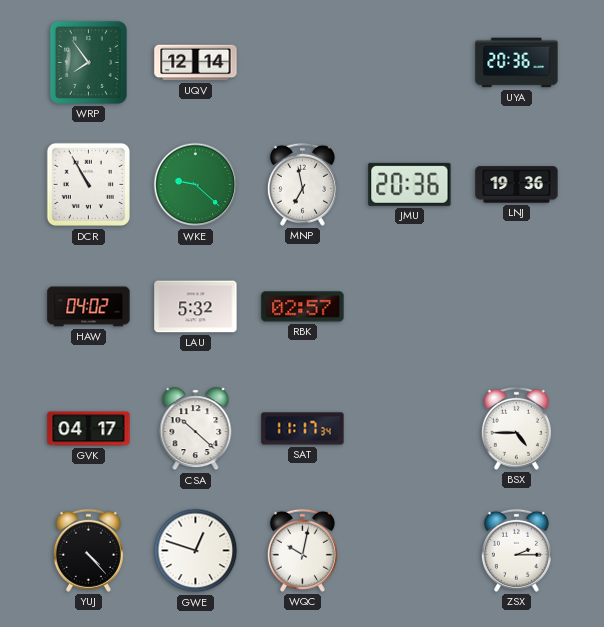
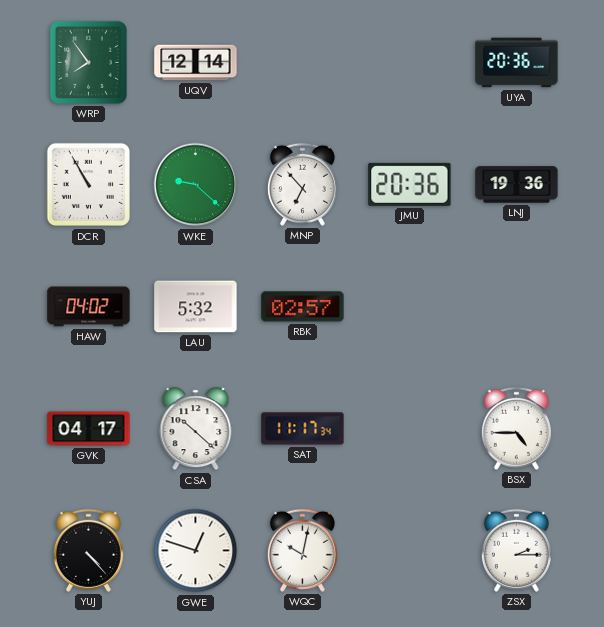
MNP: 6:58 -> 6:53 (302, 184)
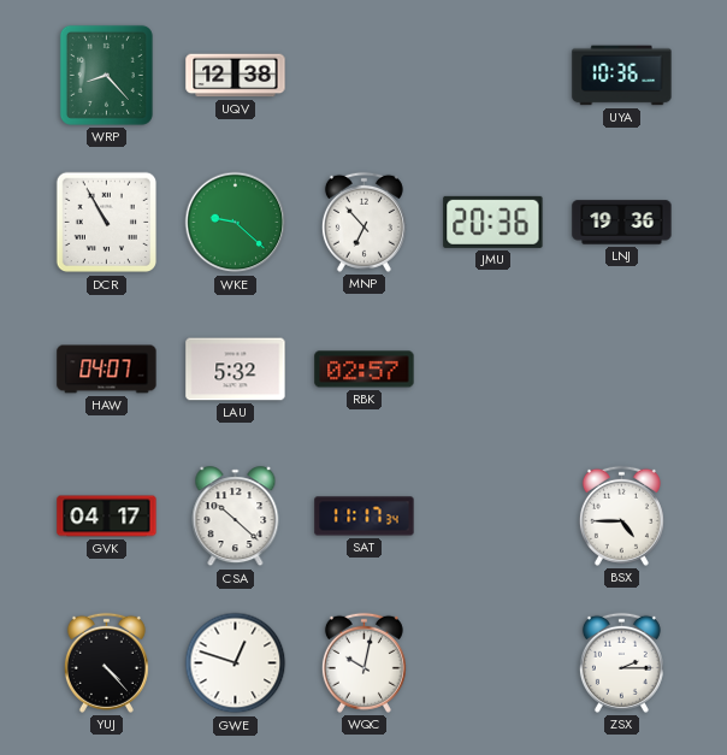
WRP: 7:54 -> 8:23 (106, 75)
UQV: 12:14 -> 12:38 (236, 76)
UYA: 20:36 -> 10:36 (622, 76)
HAW: 04:02 -> 04:07 (107, 370)
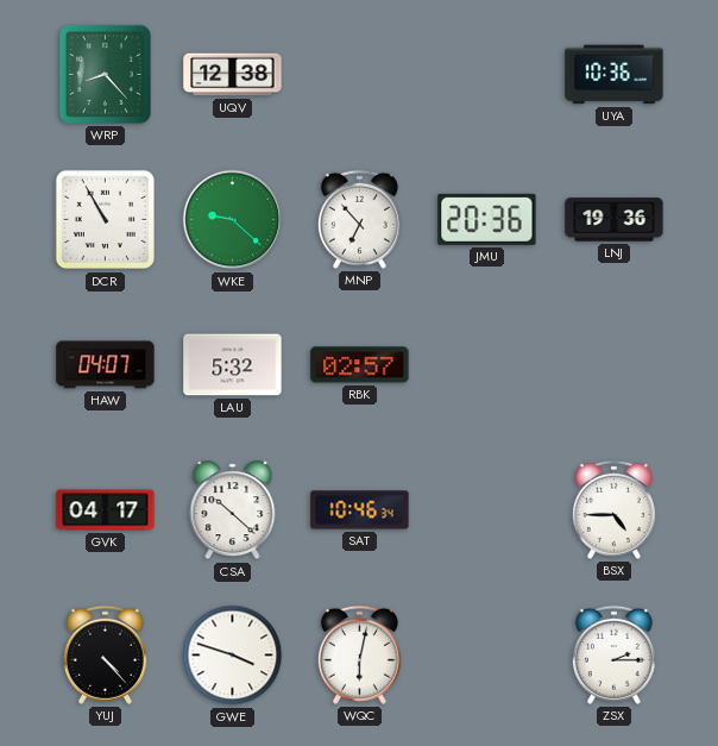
SAT: 11:17 -> 10:46 (360, 510)
GWE: 12:48 -> 3:48 (233, 656)
WQC: 10:02 -> 6:02 (359, 654)
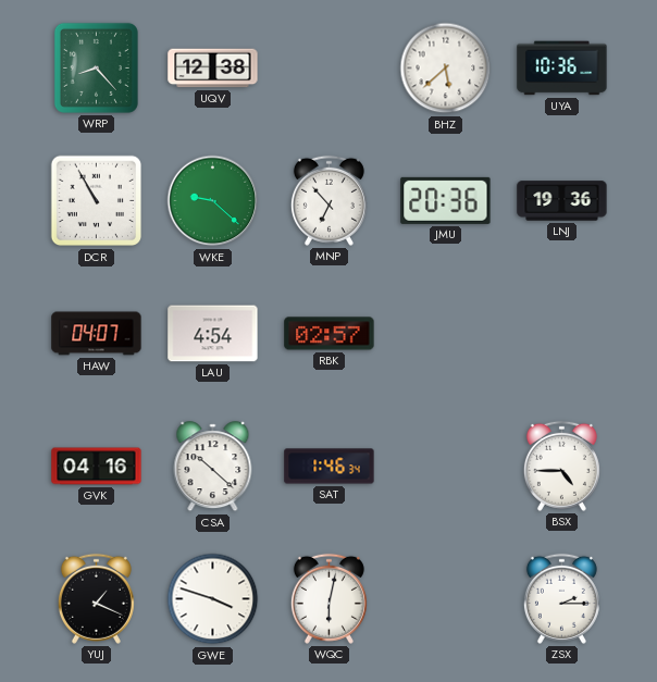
BHZ: none -> 5:38 (446, 69)
LAU: 5:32 -> 4:54 (213, 334)
GVK: 04:17 -> 04:16 (97, 467)
SAT: 10:46 -> 1:46 (330, 467)
YUJ: 4:23 -> 1:19 (96, 598)
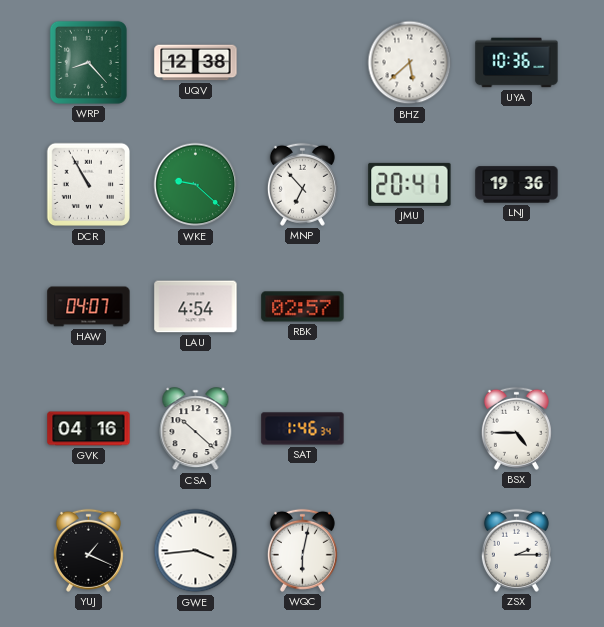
JMU: 20:36 -> 20:41 (410, 184)
GWE: 3:48 -> 3:44 (196, 551)
